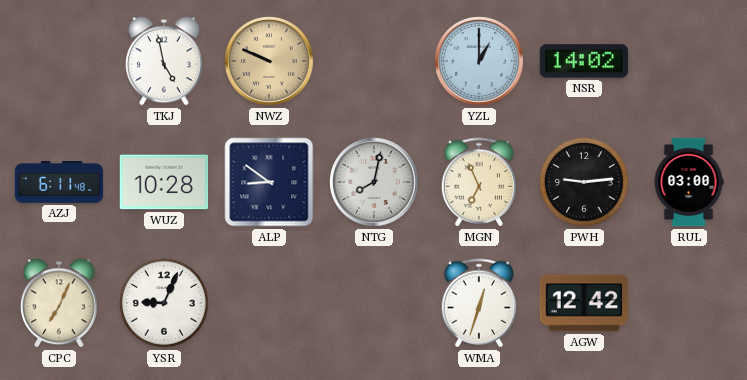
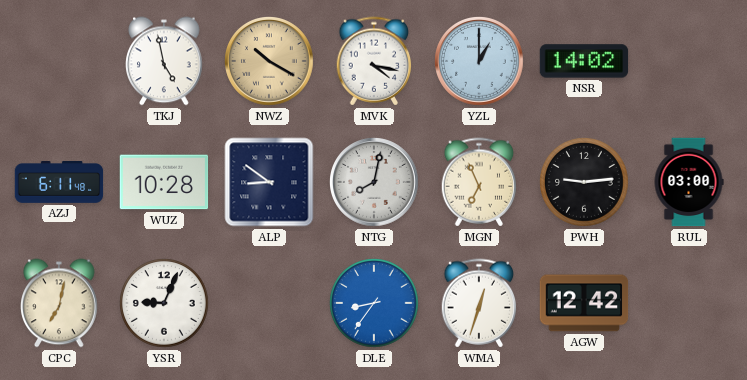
NWZ: 9:49 -> 10:20 (270, 62)
MVK: none -> 4:17 (374, 61)
CPC: 7:04 -> 7:02 (59, 303)
DLE: none -> 8:36 (375, 304)
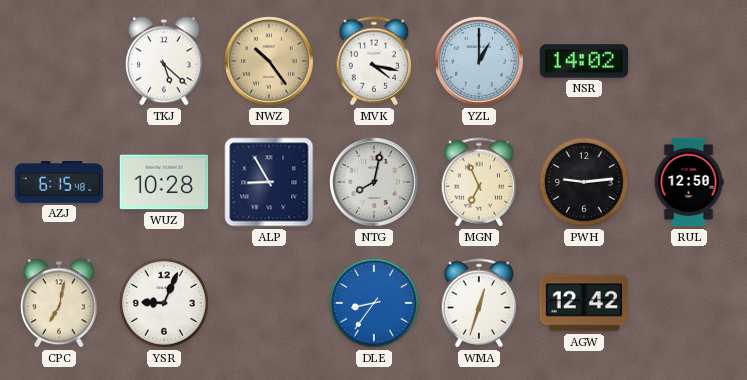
TKJ: 4:58 -> 5:22 (164, 61)
NWZ: 10:20 -> 10:24 (270, 62)
AZJ: 6:11 -> 6:15 (59, 183)
ALP: 8:51 -> 8:55 (269, 182)
RUL: 03:00 -> 12:50 (689, 182)
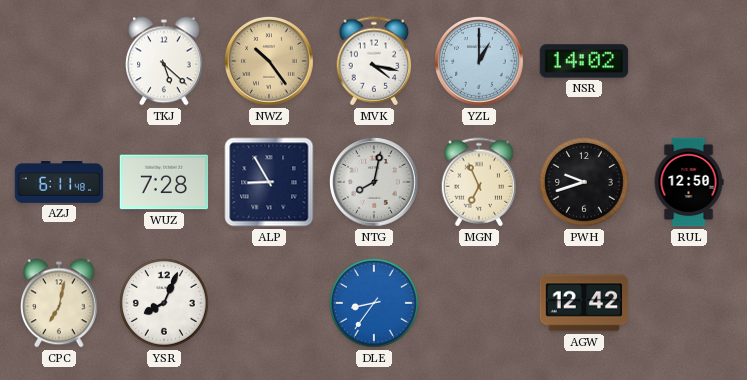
AZJ: 6:15 -> 6:11 (59, 183)
WUZ: 10:28 -> 7:28 (164, 182)
PWH: 9:14 -> 9:42 (585, 183)
YSR: 9:04 -> 8:04 (165, 304)
WMA: 12:33 -> none (479, 303)
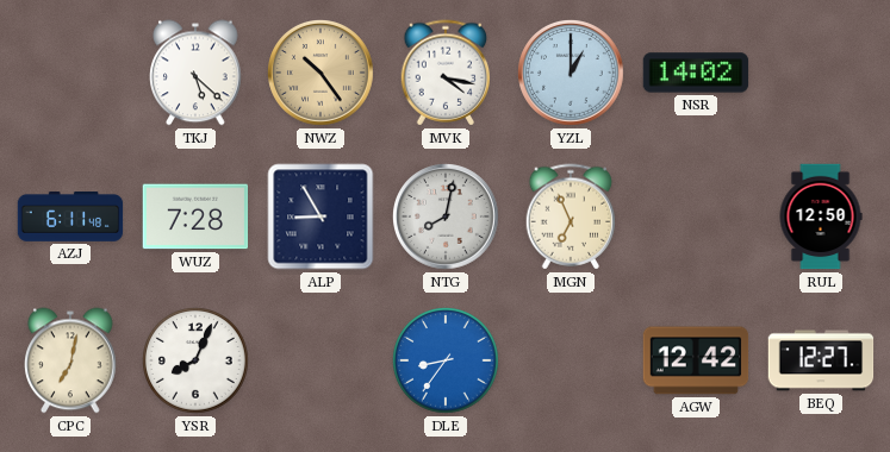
PWH: 9:42 -> none (585, 183)
BEQ: none -> 12:27 (821, 360)
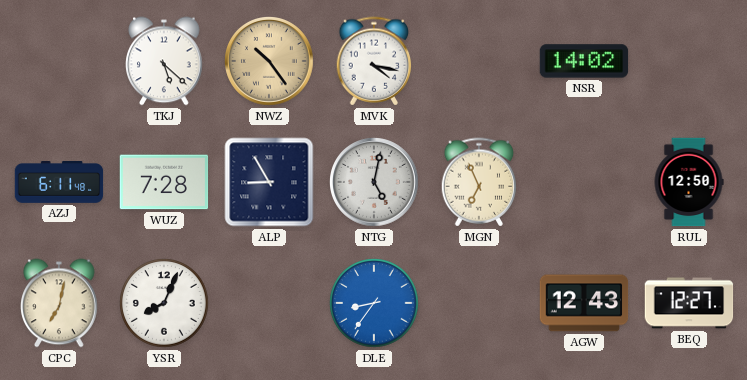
YZL: 1:00 -> none (572, 74)
NTG: 8:02 -> 5:02 (375, 183)
AGW: 12:42 -> 12:43 (584, 303)
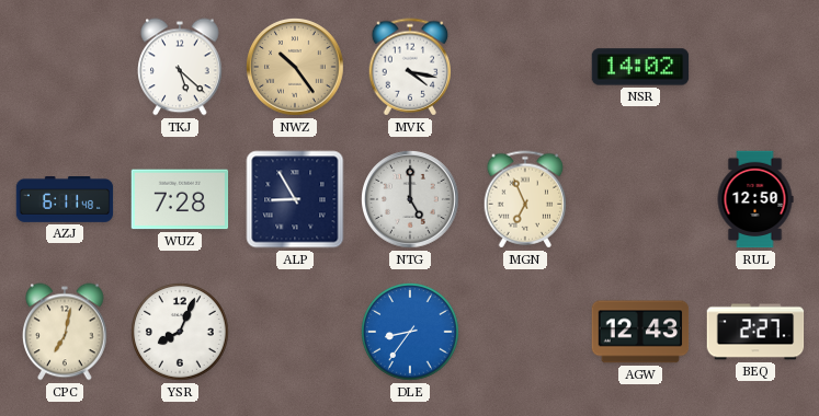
NTG: 5:02 -> 5:00 (411, 200)
BEQ: 12:27 -> 2:27 (755, 332)
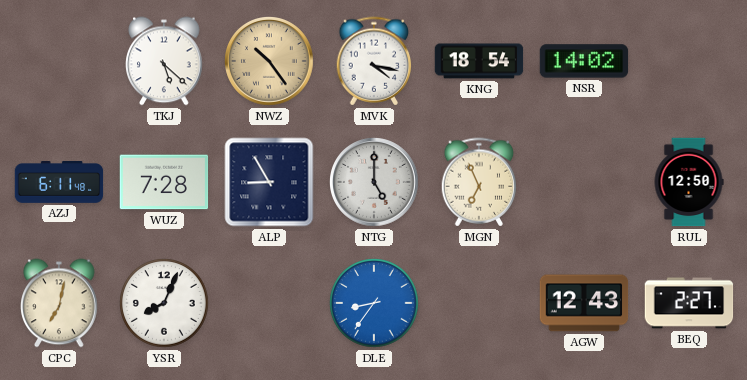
KNG: none -> 18:54 (479, 61)
